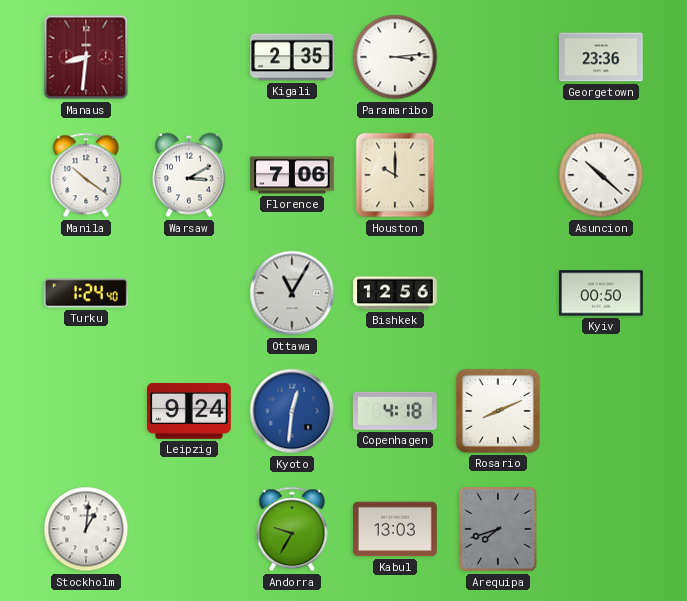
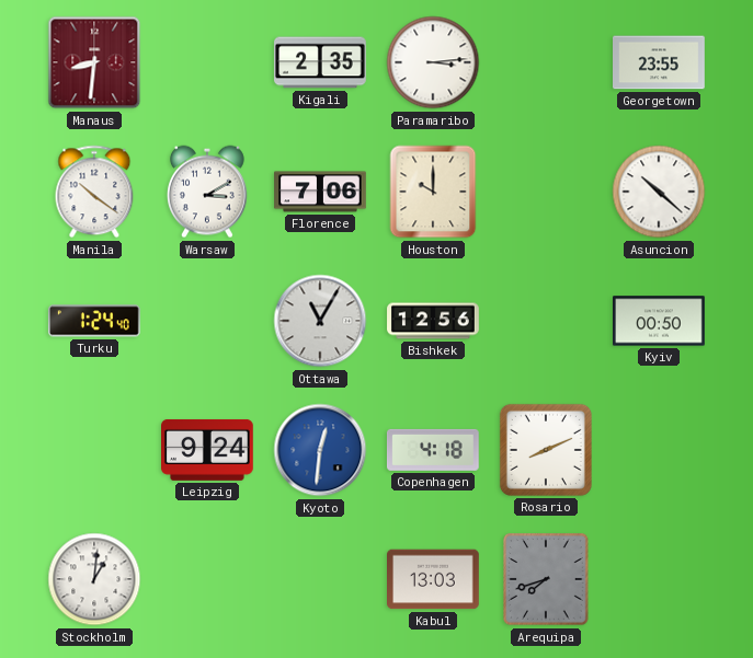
Georgetown: 23:36 -> 23:55 (660, 62)
Andorra: 9:35 -> none (292, 529)
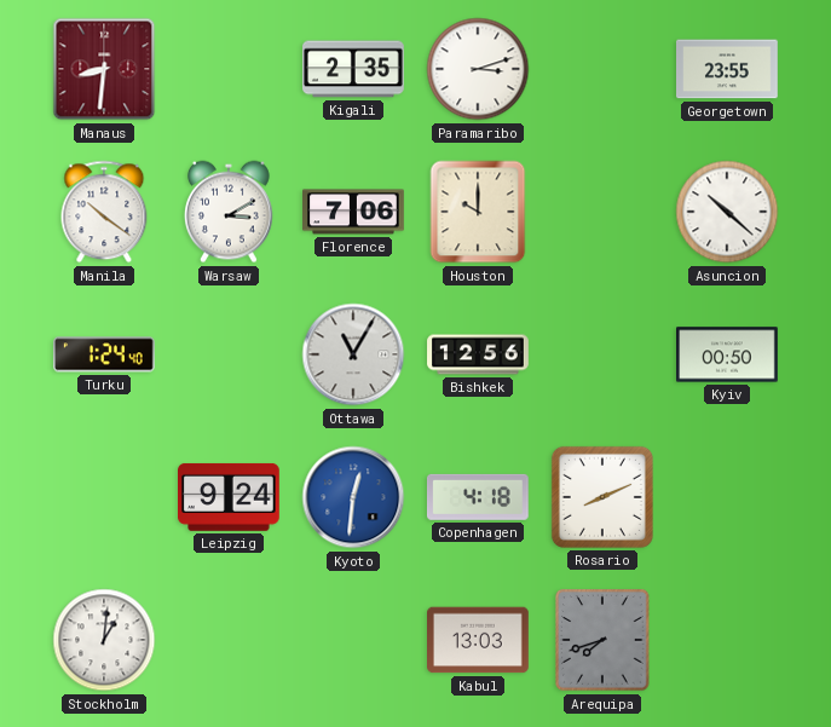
Paramaribo: 3:14 -> 3:12 (478, 69)
